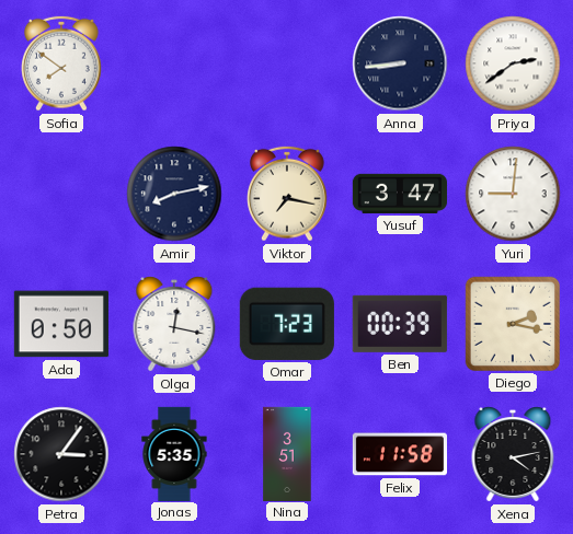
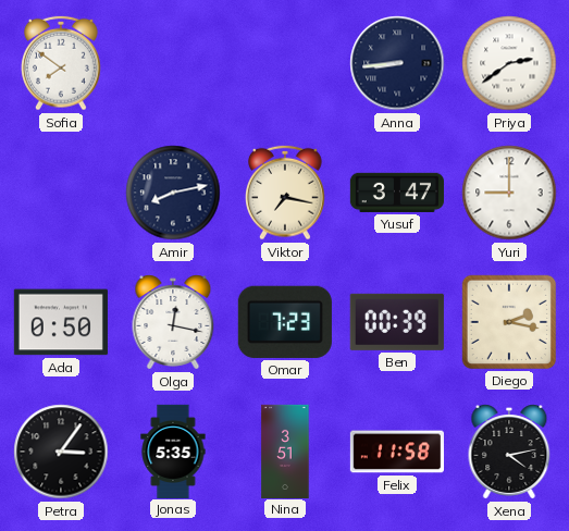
Yuri: 9:01 -> 9:00 (509, 193)
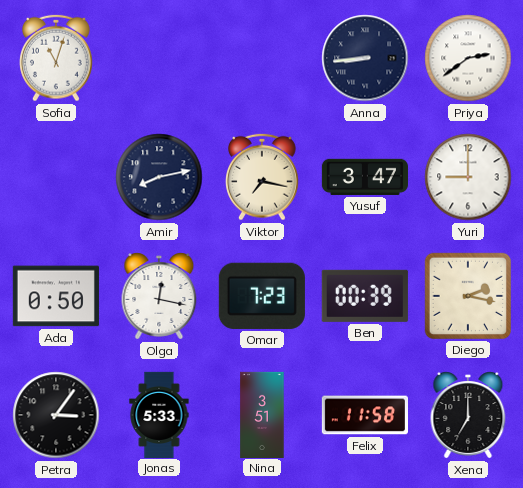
Sofia: 7:51 -> 11:03 (57, 58)
Jonas: 5:35 -> 5:33 (159, 414)
Xena: 4:13 -> 7:00 (468, 415)
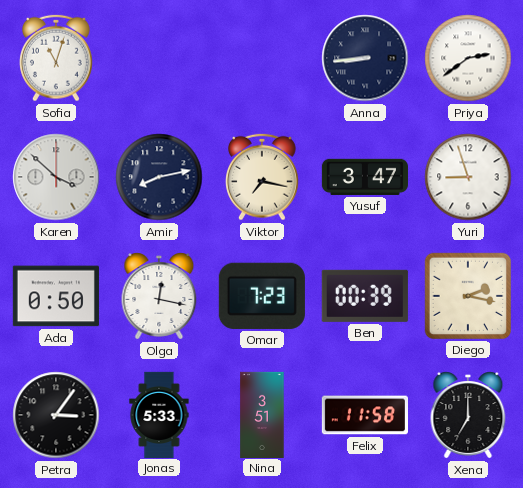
Karen: none -> 3:52 (56, 177)
Yuri: 9:00 -> 8:57 (468, 177)
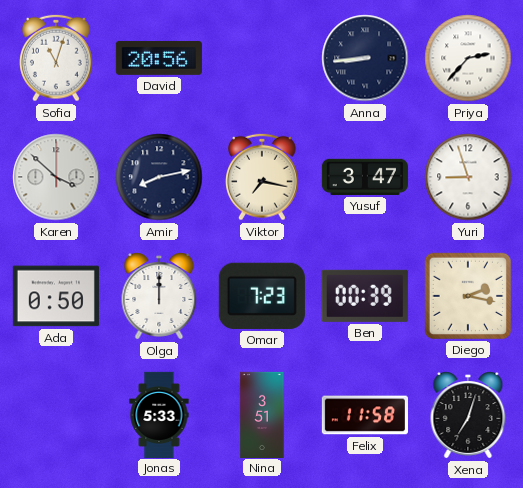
David: none -> 20:56 (159, 58)
Priya: 2:39 -> 2:37 (468, 58)
Olga: 12:17 -> 12:00 (159, 296)
Petra: 3:06 -> none (56, 415)
Xena: 7:00 -> 7:03 (468, 415)
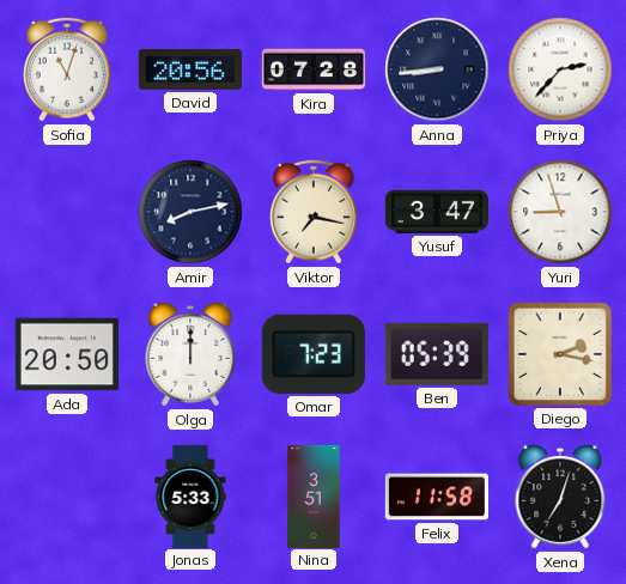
Kira: none -> 07:28 (312, 69)
Karen: 3:52 -> none (56, 177)
Ada: 0:50 -> 20:50 (67, 354)
Ben: 00:39 -> 05:39 (437, 354)
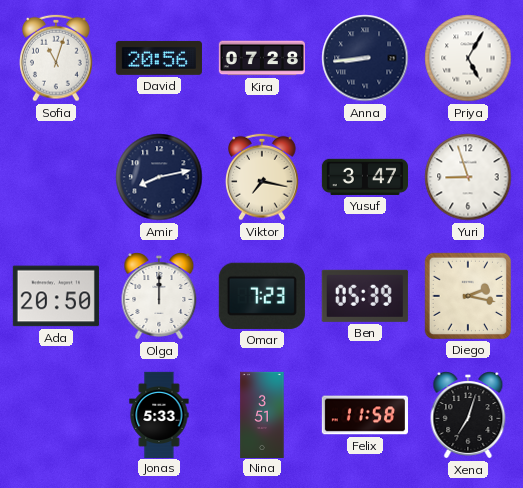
Priya: 2:37 -> 5:05 (468, 58)
